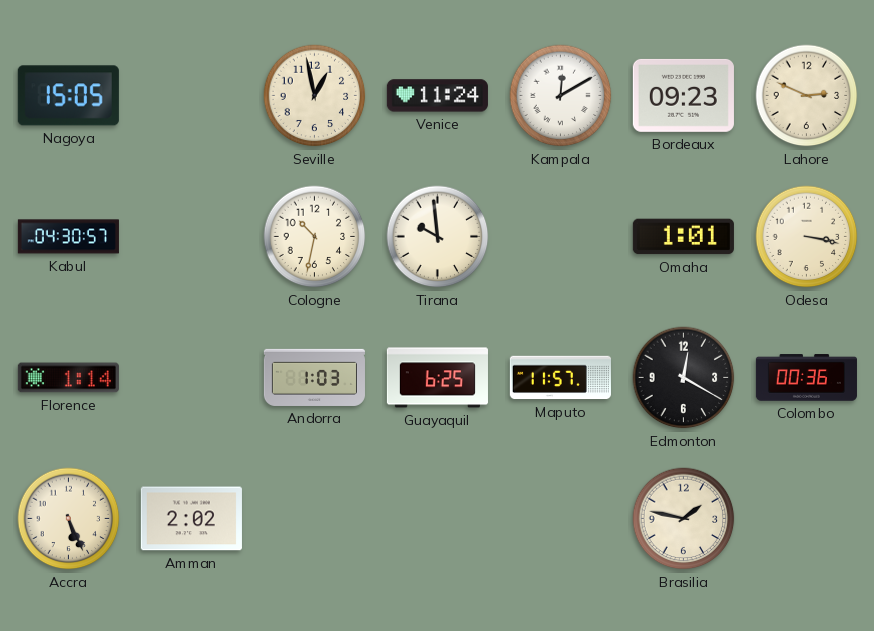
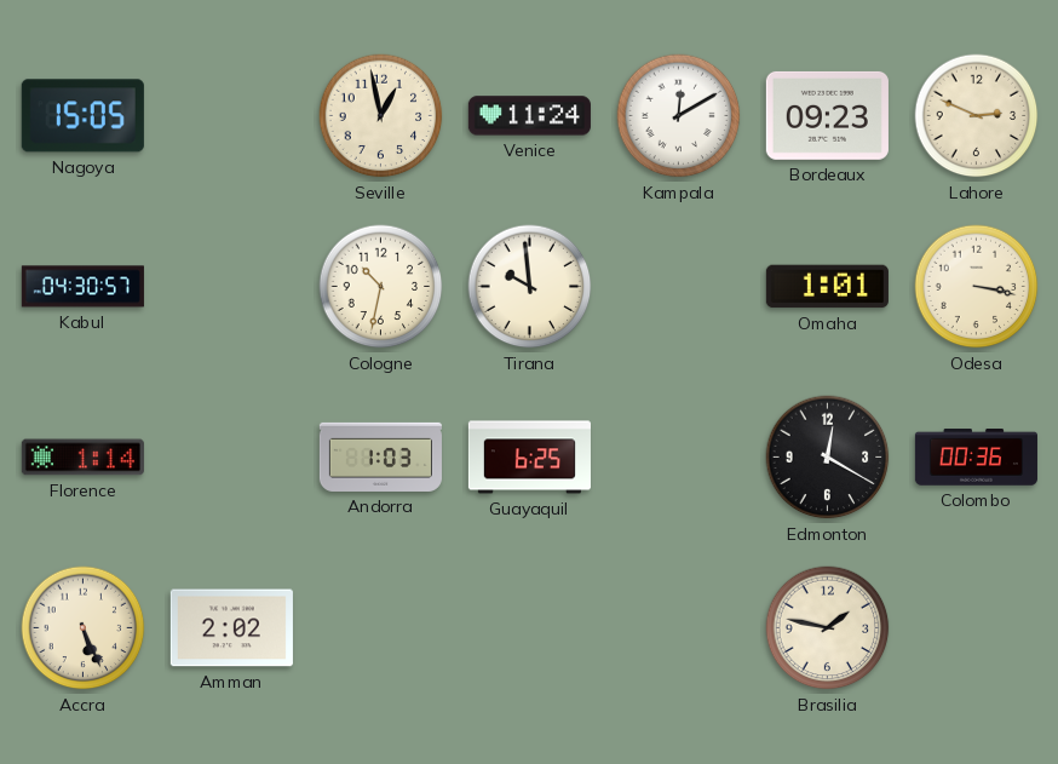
Maputo: 11:57 -> none (560, 378)
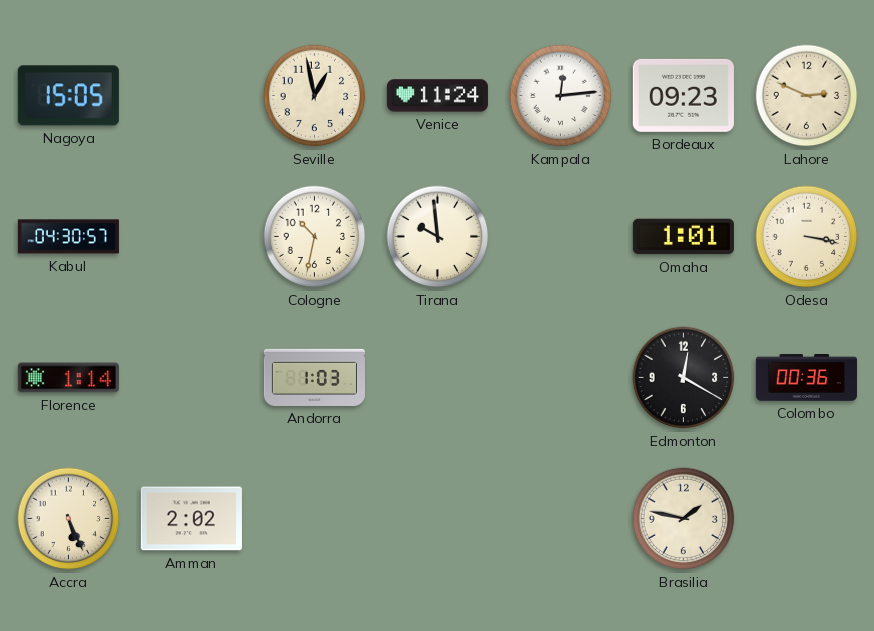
Kampala: 12:10 -> 12:14 (561, 96)
Guayaquil: 6:25 -> none (529, 458)
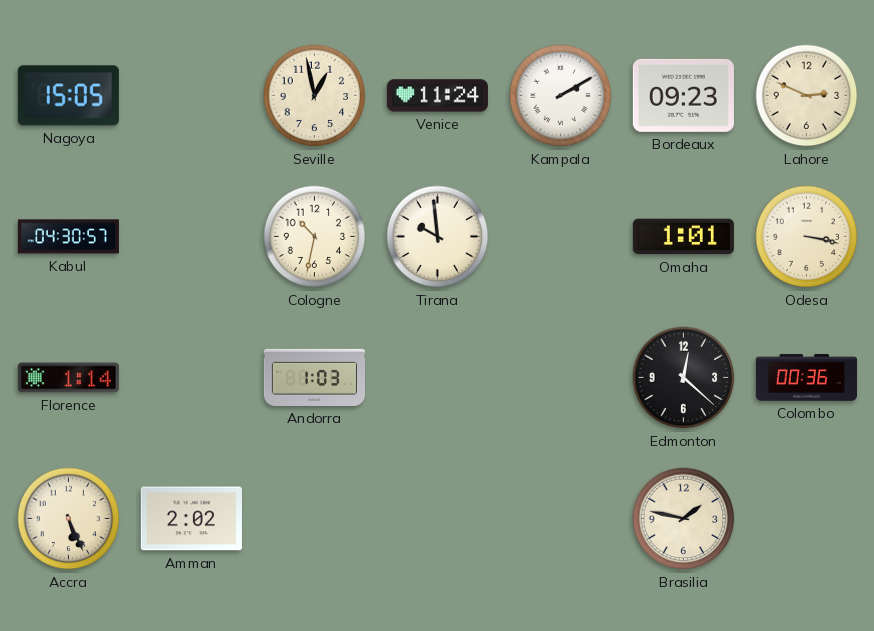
Kampala: 12:14 -> 2:10 (561, 96)
Edmonton: 12:20 -> 12:22 (684, 378)
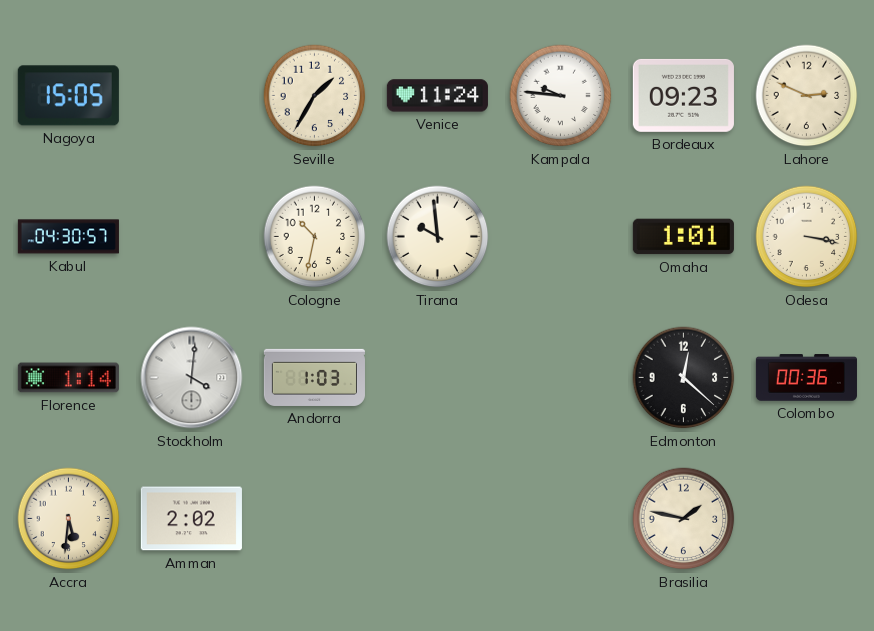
Seville: 12:58 -> 1:35 (315, 96)
Kampala: 2:10 -> 9:46 (561, 96)
Stockholm: none -> 4:01 (192, 378)
Accra: 5:26 -> 5:31 (69, 519)
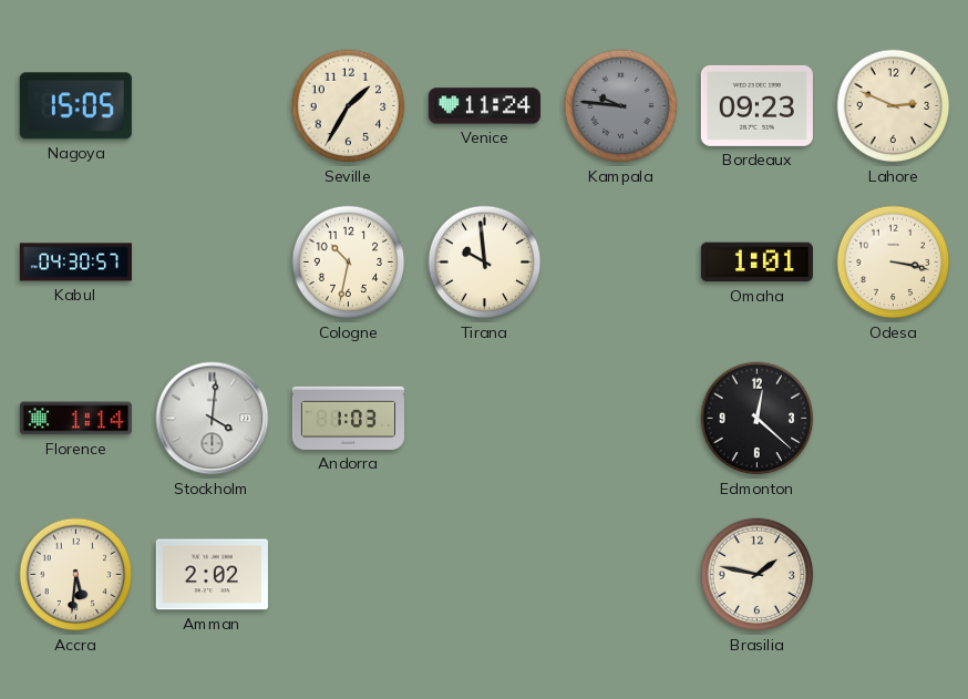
Kampala dial: white -> grey (621, 106)
Colombo: 00:36 -> none (806, 378)
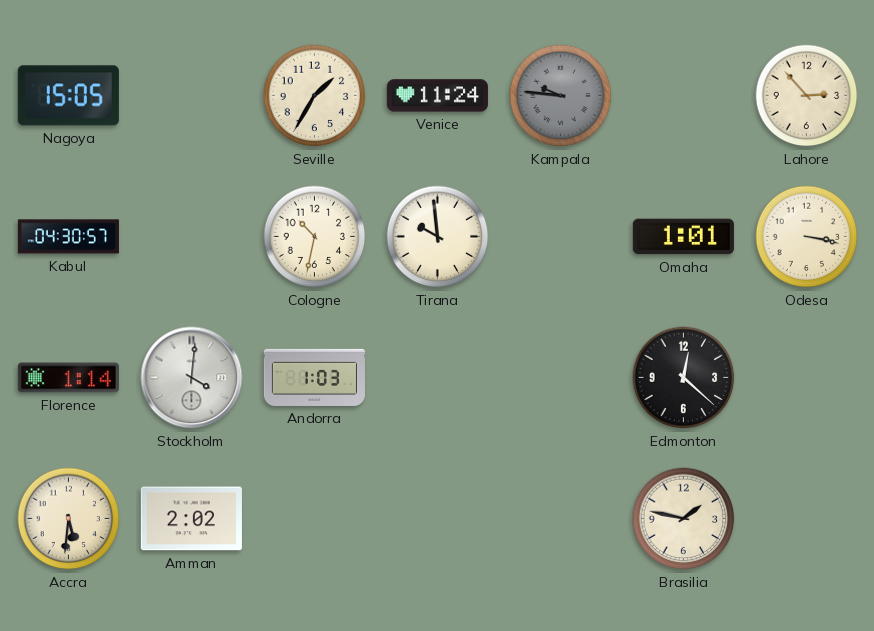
Bordeaux: 09:23 -> none (756, 105)
Lahore: 2:49 -> 2:53 (807, 96)
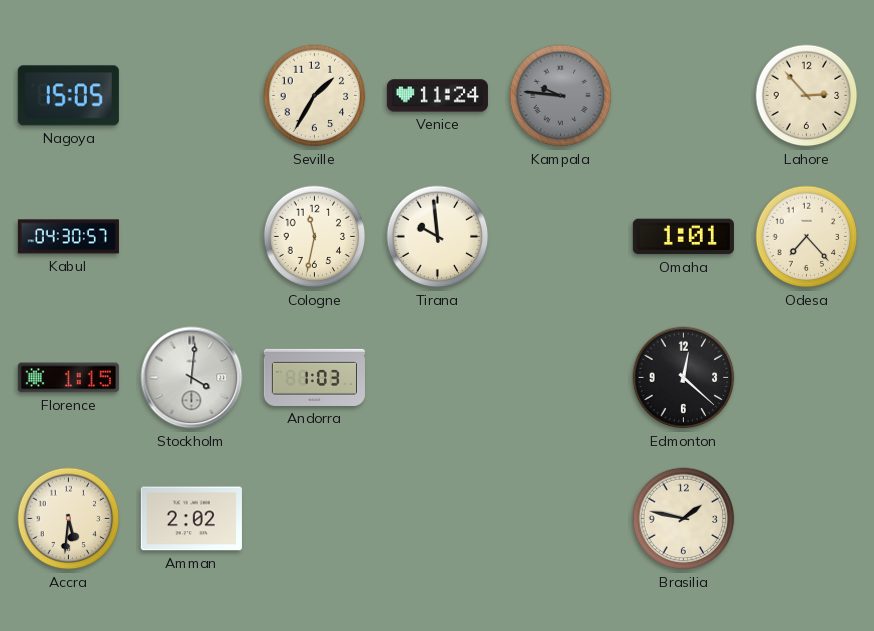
Cologne: 10:32 -> 11:32 (315, 237)
Odesa: 3:17 -> 7:23 (807, 237)
Florence: 1:14 -> 1:15 (68, 378)
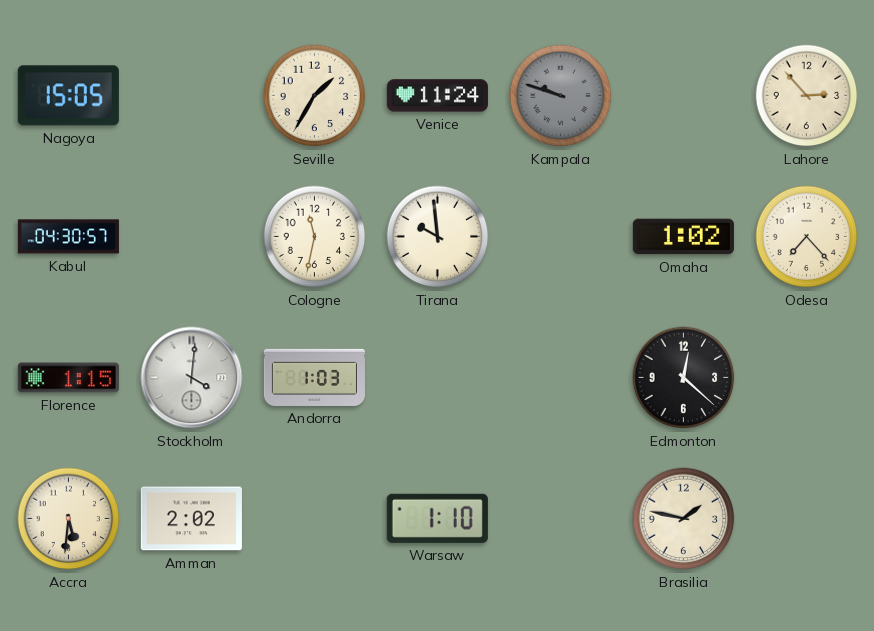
Kampala: 9:46 -> 9:48 (561, 96)
Omaha: 1:01 -> 1:02 (683, 237)
Warsaw: none -> 1:10 (437, 518)
